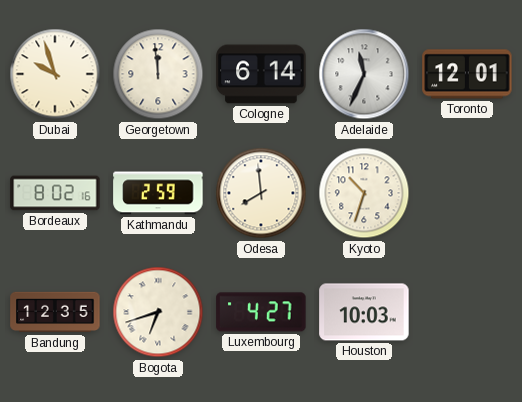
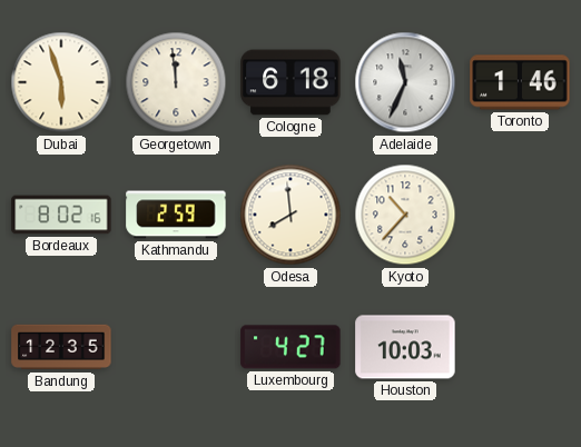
Dubai: 9:57 -> 5:57 (61, 82)
Cologne: 6:14 -> 6:18 (290, 82)
Toronto: 12:01 -> 1:46 (520, 82)
Kyoto: 10:33 -> 10:37 (405, 215)
Bogota: 6:42 -> none (158, 312)
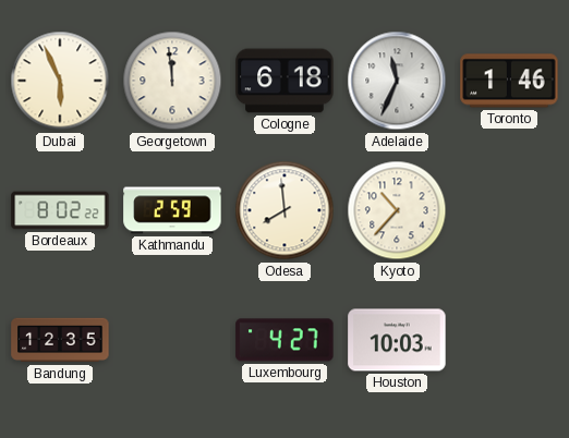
Dubai: 5:57 -> 5:56 (60, 81)
Bordeaux: 8:02:16 -> 8:02:22 (60, 210)
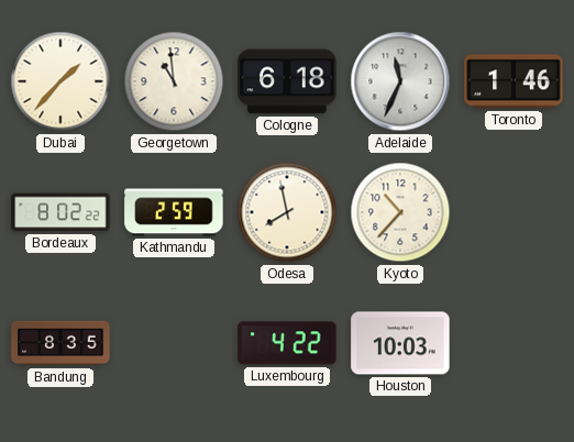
Dubai: 5:56 -> 1:37 (60, 81)
Georgetown: 11:59 -> 10:59 (174, 81)
Odesa: 7:59 -> 7:58 (287, 212)
Bandung: 12:35 -> 8:35 (60, 343)
Luxembourg: 4:27 -> 4:22 (287, 343)
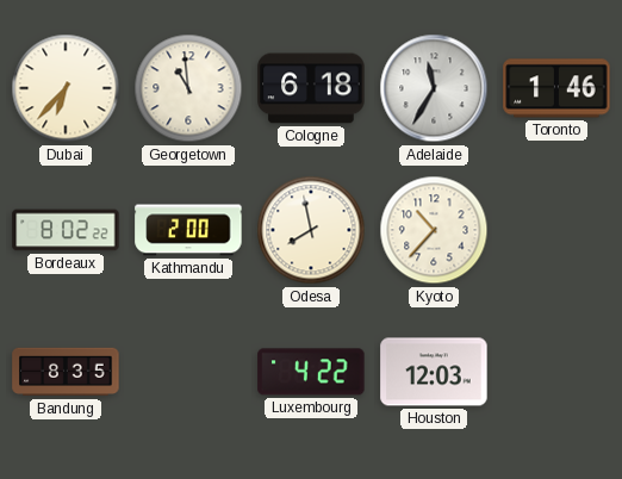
Dubai: 1:37 -> 6:37 (66, 88)
Adelaide: 11:34 -> 11:35 (434, 88)
Kathmandu: 2:59 -> 2:00 (188, 230)
Houston: 10:03 -> 12:03 (434, 372)
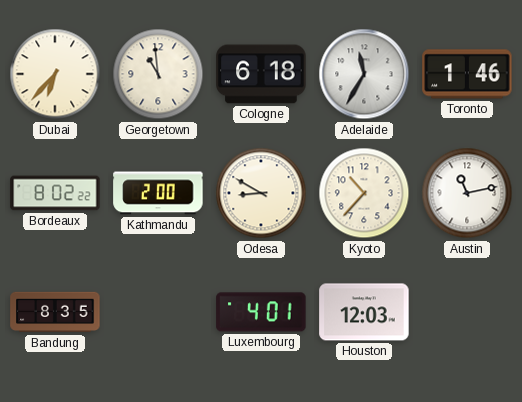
Odesa: 7:58 -> 8:50 (261, 193)
Austin: none -> 11:13 (467, 193)
Luxembourg: 4:22 -> 4:01 (261, 312)
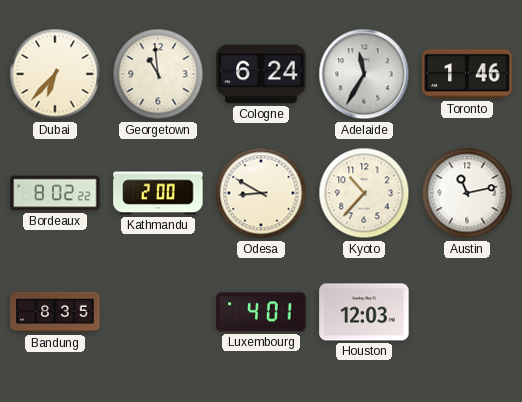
Cologne: 6:18 -> 6:24 (261, 74)
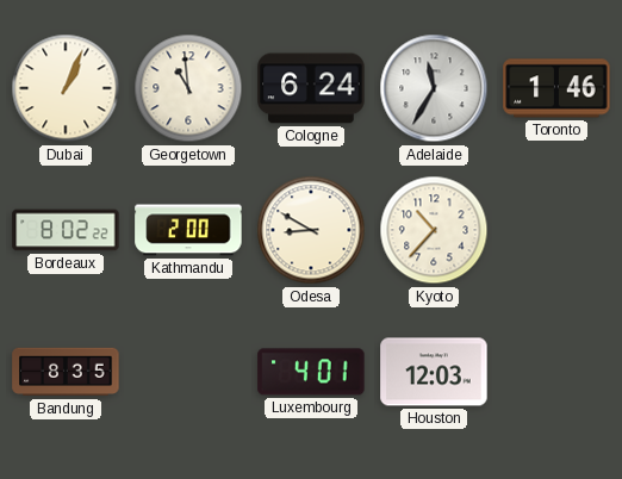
Dubai: 6:37 -> 1:04 (66, 88)
Austin: 11:13 -> none (467, 193)
